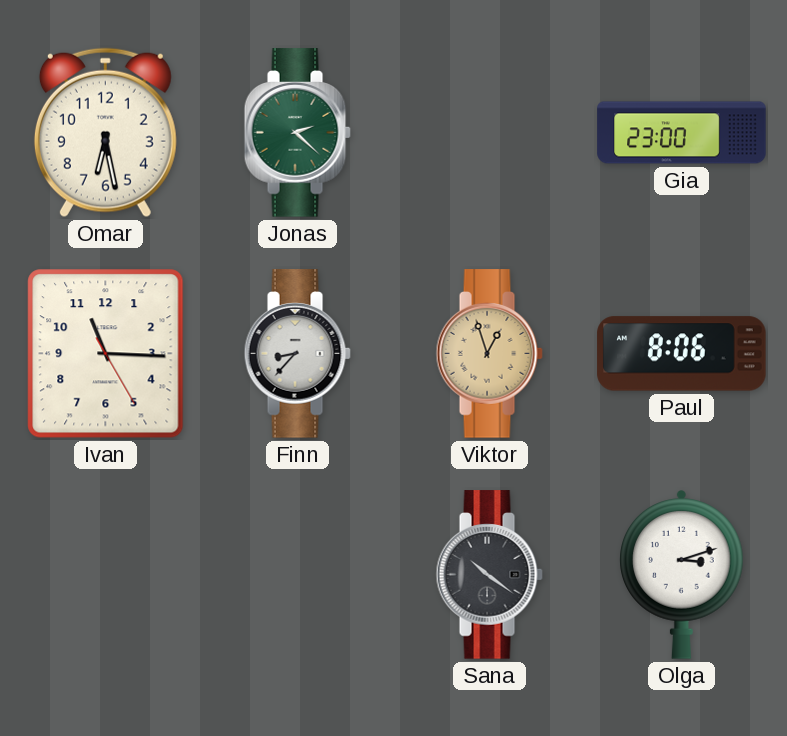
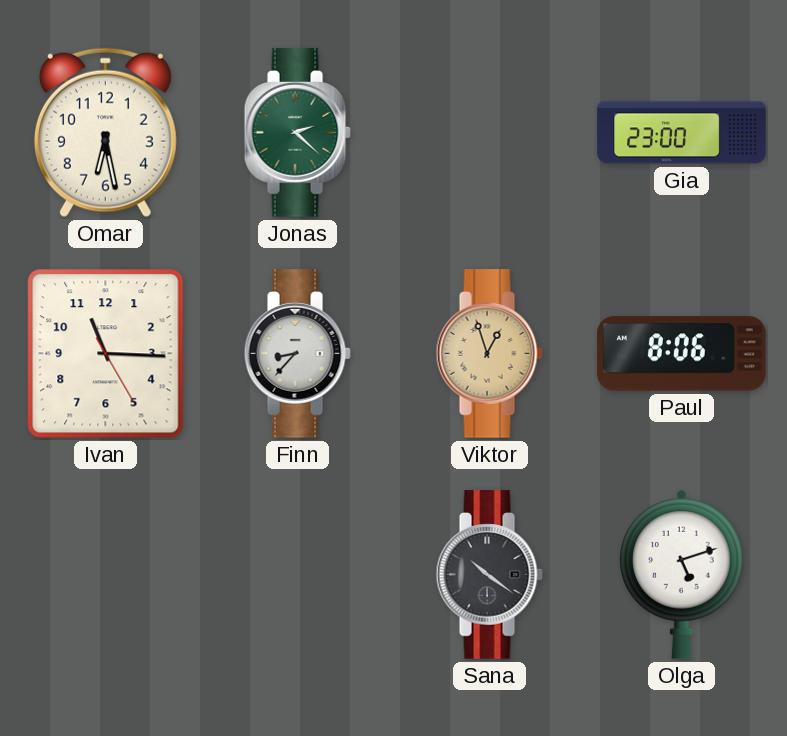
Olga: 3:12 -> 5:12 (682, 575)
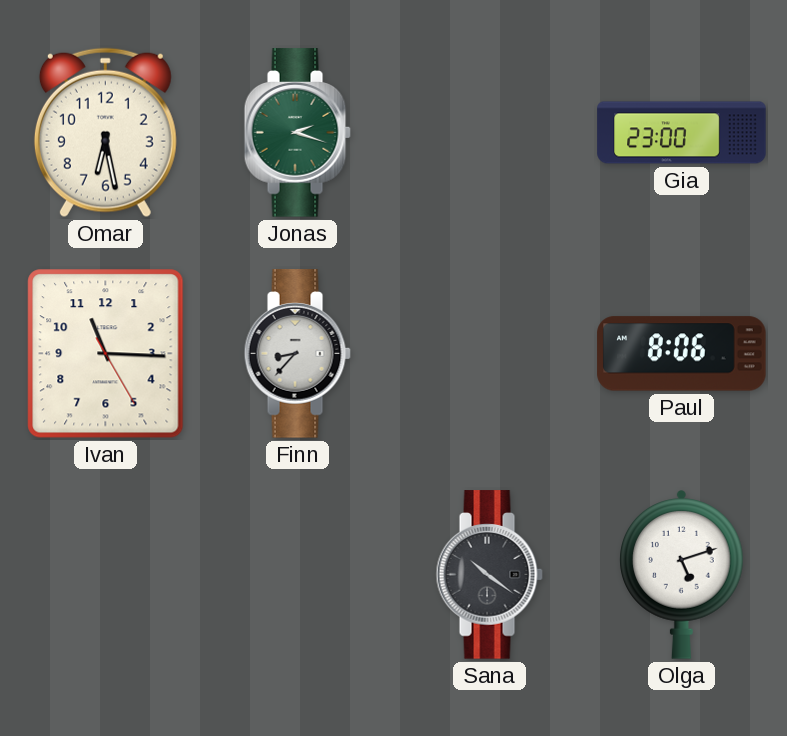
Jonas: 2:22 -> 2:18 (297, 133)
Viktor: 12:57 -> none (489, 354)
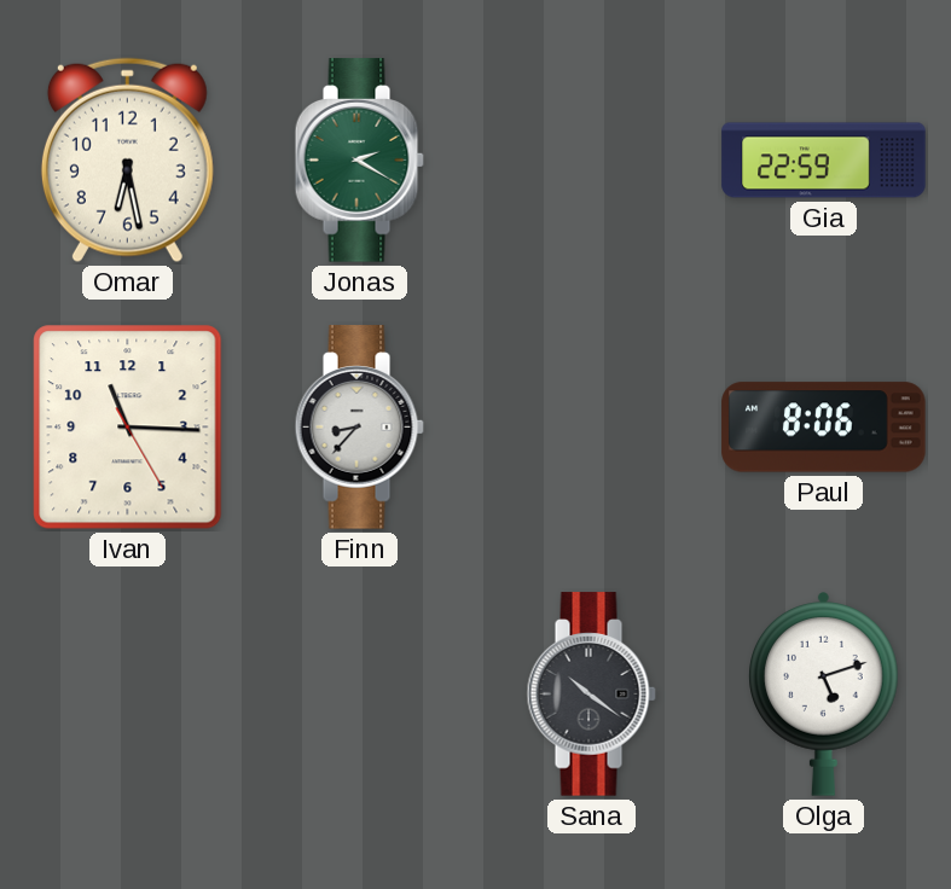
Jonas: 2:18 -> 2:20 (359, 161)
Gia: 23:00 -> 22:59 (824, 161)
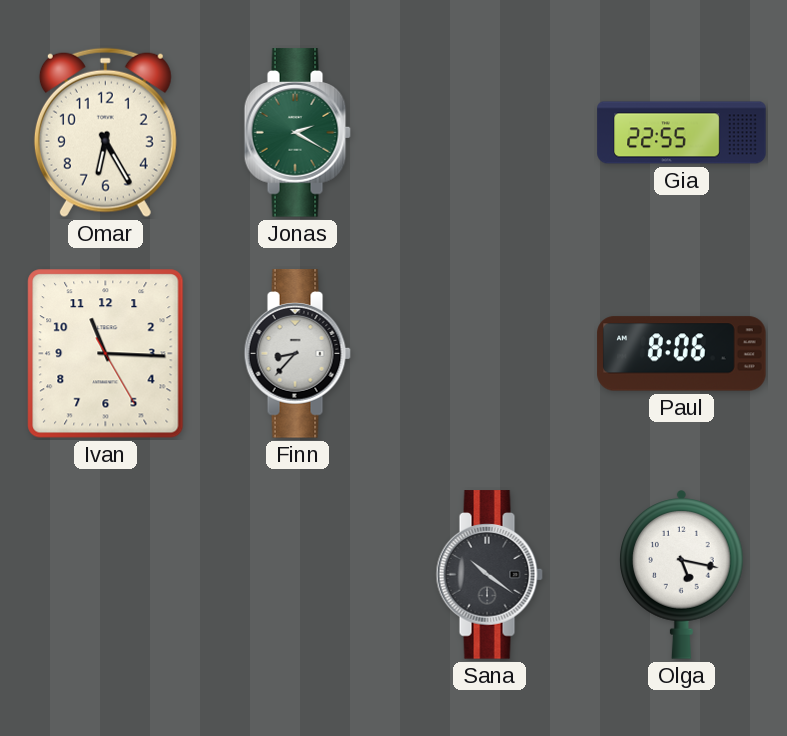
Omar: 6:28 -> 6:25 (105, 133)
Gia: 22:59 -> 22:55 (682, 133)
Olga: 5:12 -> 5:17 (682, 575)
